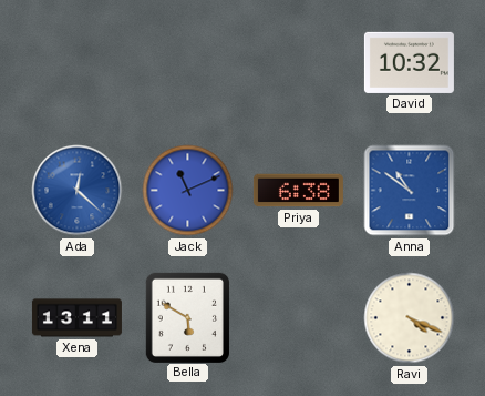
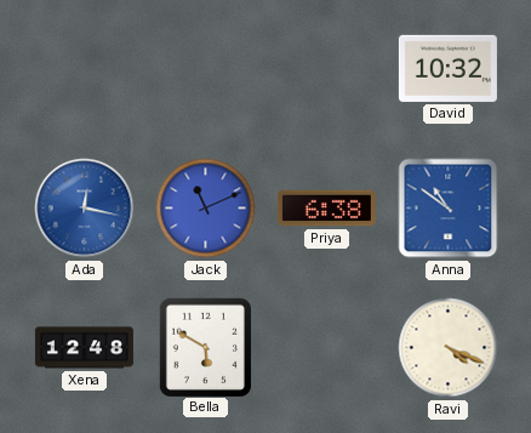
Ada: 12:22 -> 12:17 (85, 209)
Xena: 13:11 -> 12:48 (84, 348)
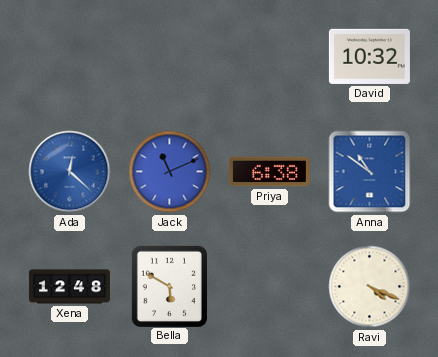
Ada: 12:17 -> 12:22 (70, 172)
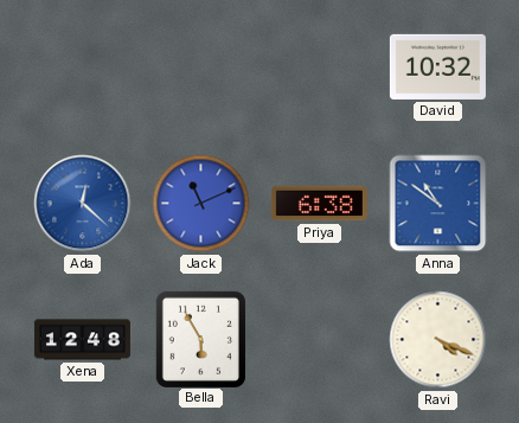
Bella: 5:50 -> 5:55 (200, 339)
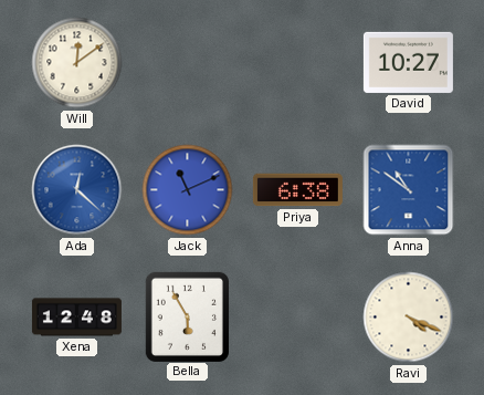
Will: none -> 12:09 (77, 63)
David: 10:32 -> 10:27 (408, 62)
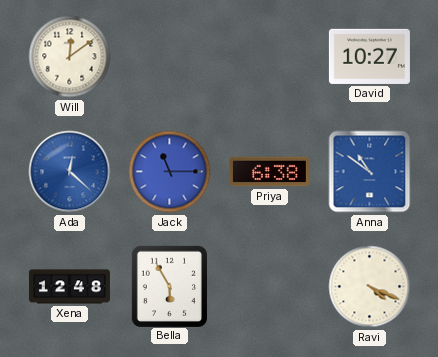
Jack: 11:11 -> 11:15 (170, 172)
